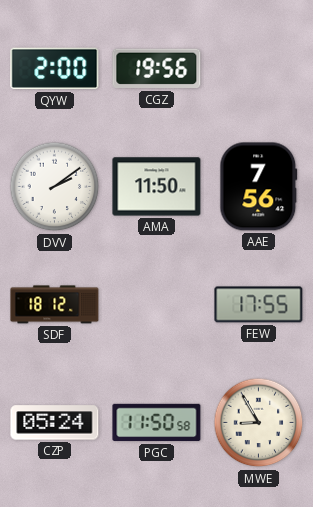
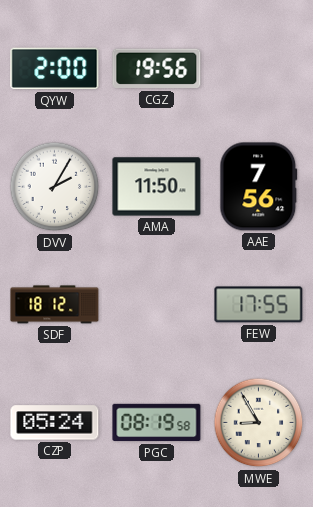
DVV: 2:09 -> 2:05 (55, 187)
PGC: 11:50 -> 08:19 (157, 423)
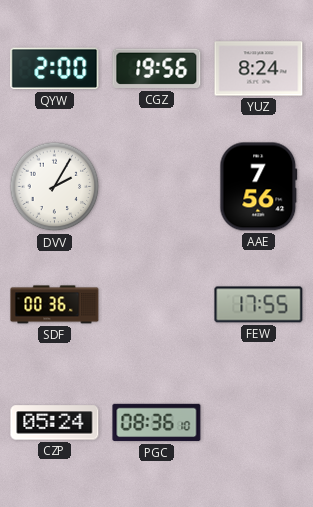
YUZ: none -> 8:24 (259, 69)
AMA: 11:50 -> none (157, 187)
SDF: 18:12 -> 00:36 (55, 305)
PGC: 08:19 -> 08:36 (157, 423)
MWE: 8:55 -> none (259, 423)
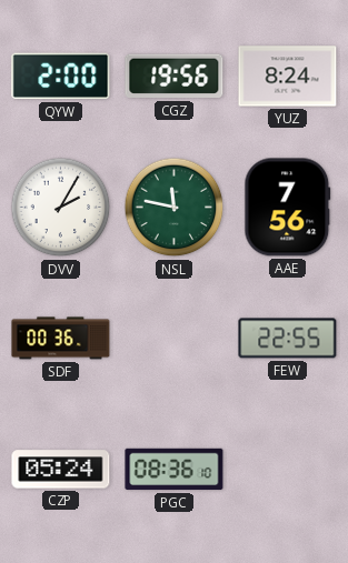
NSL: none -> 11:47 (175, 208)
FEW: 17:55 -> 22:55 (288, 339)
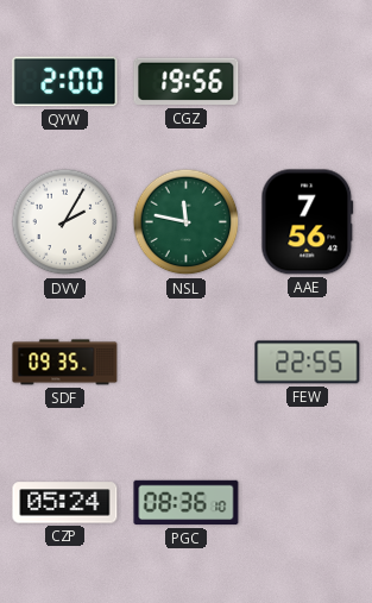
YUZ: 8:24 -> none (288, 77)
SDF: 00:36 -> 09:35 (65, 363)
